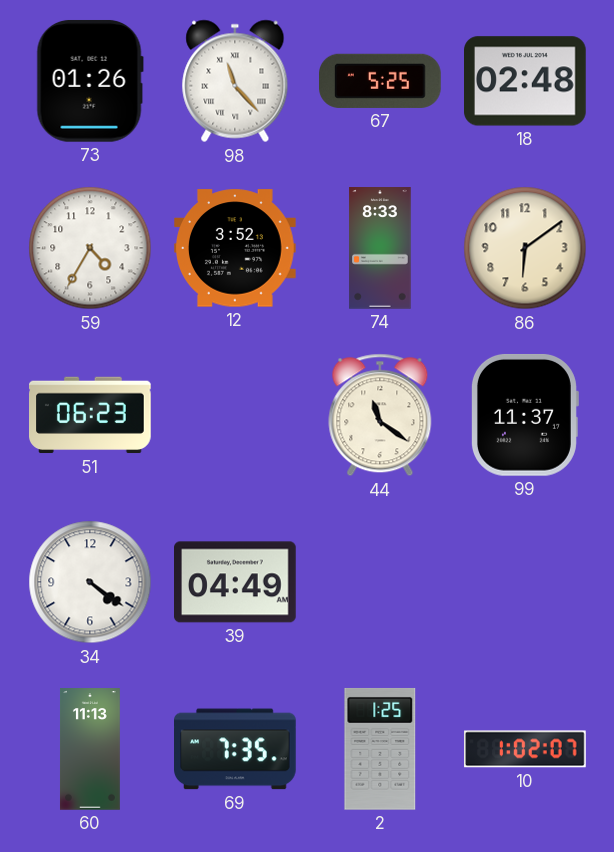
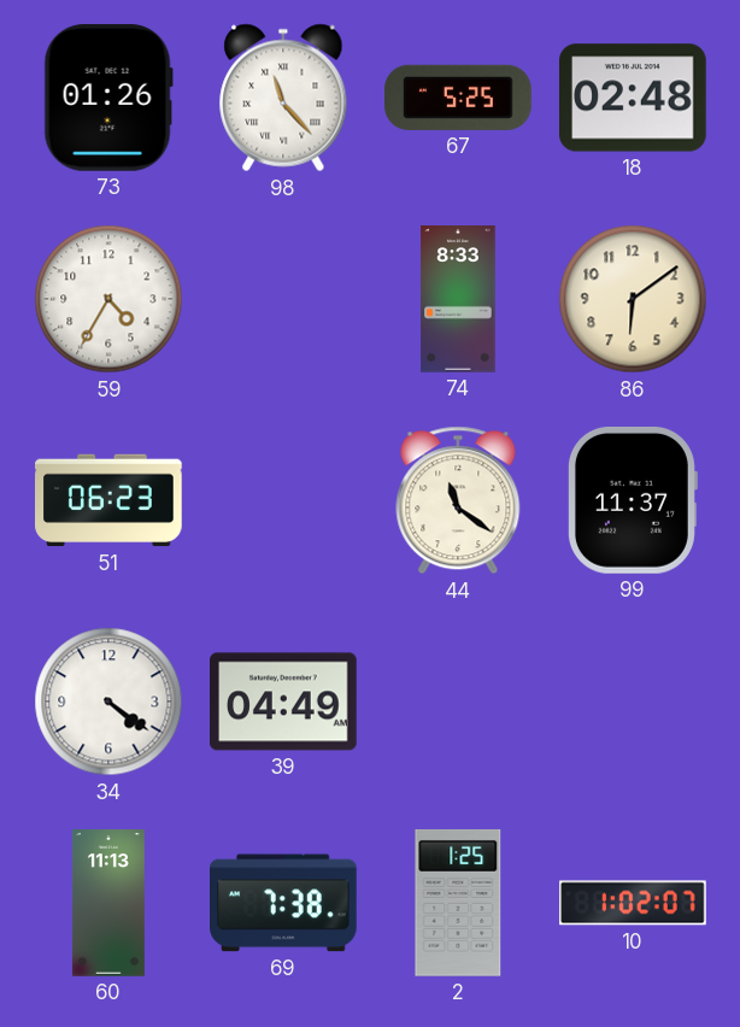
12: 3:52 -> none (236, 248)
69: 7:35 -> 7:38 (284, 903)
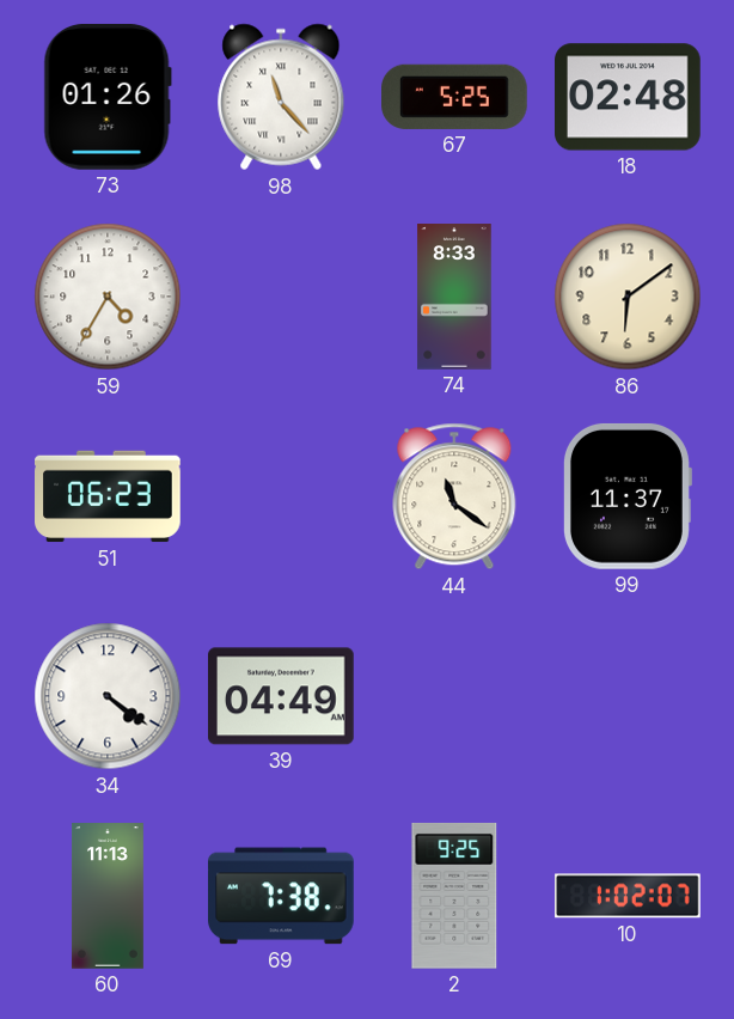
2: 1:25 -> 9:25 (454, 896)
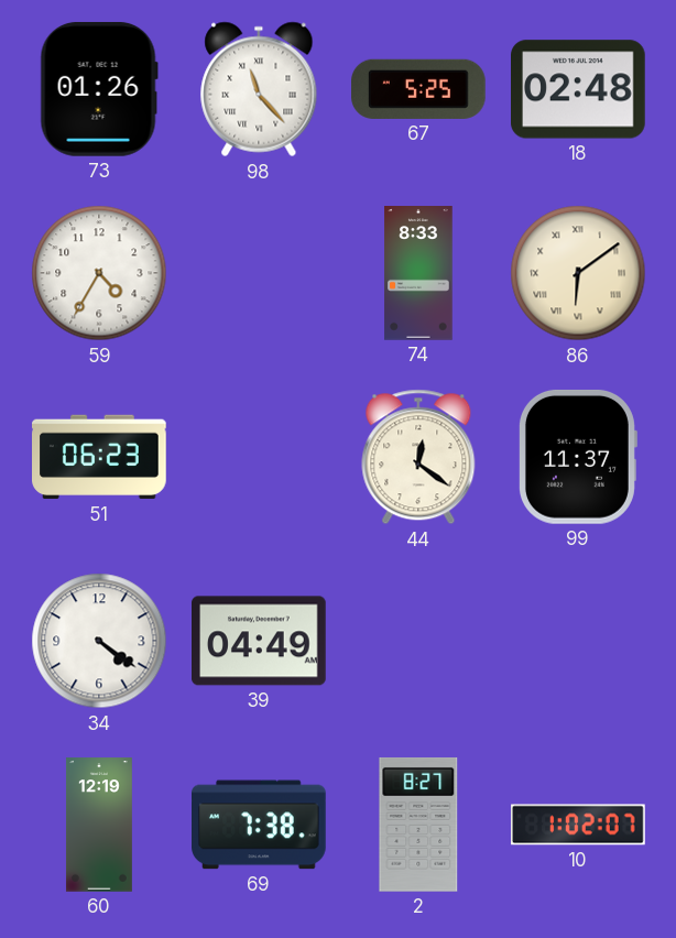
86 numerals: Arabic -> Roman (578, 273)
44: 11:21 -> 12:21 (418, 457)
60: 11:13 -> 12:19 (99, 825)
2: 9:25 -> 8:27 (418, 825)
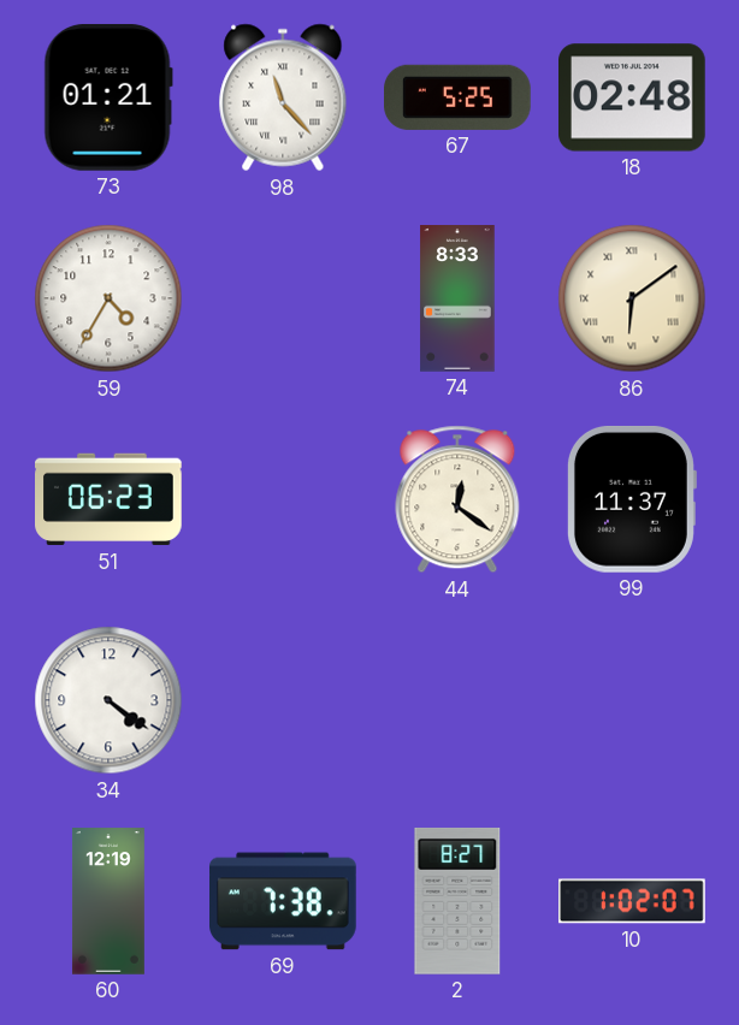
73: 01:26 -> 01:21 (108, 97)
39: 04:49 -> none (260, 641)
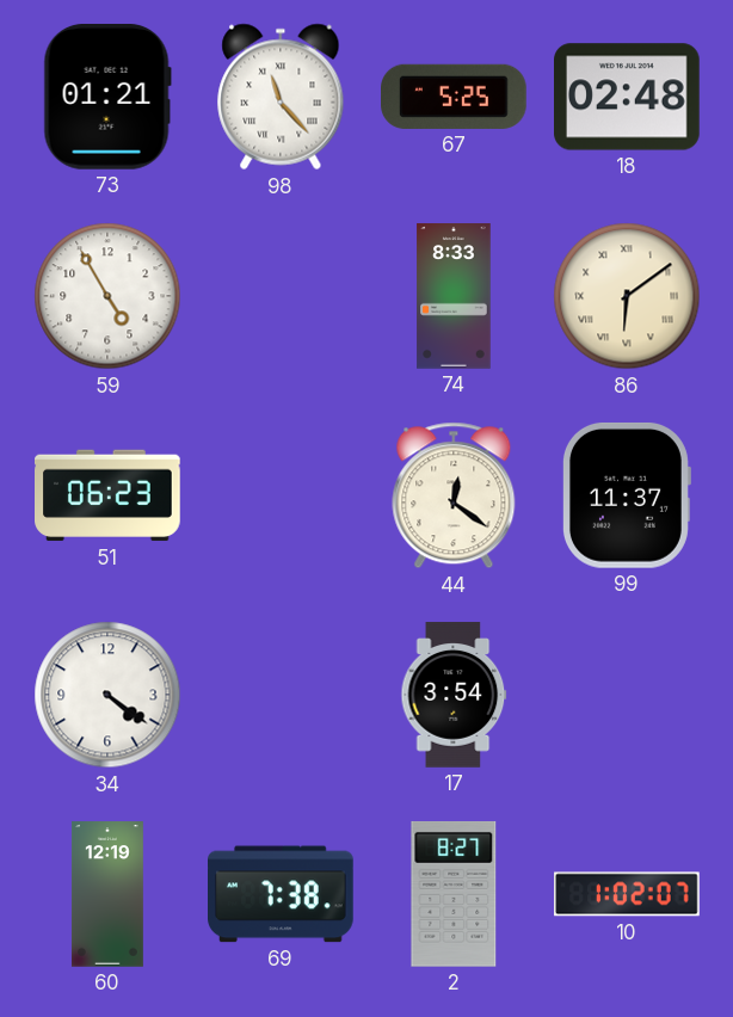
59: 4:35 -> 4:55 (107, 296)
17: none -> 3:54 (454, 695)
